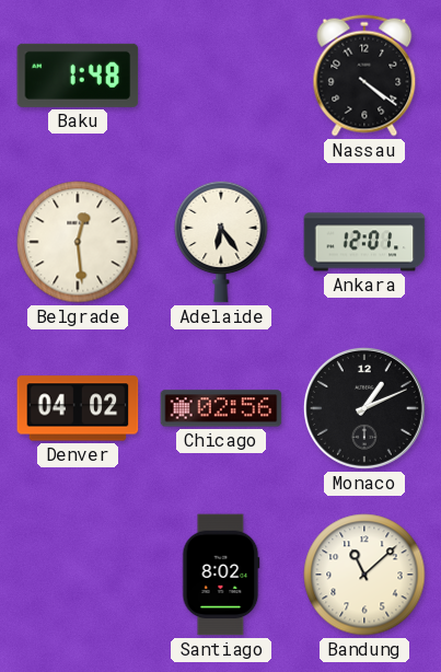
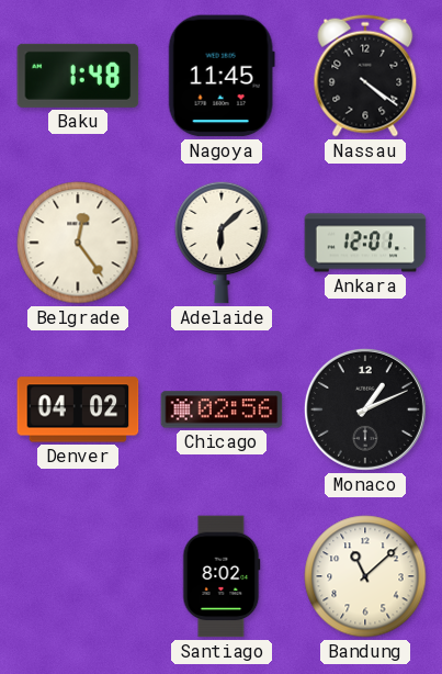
Nagoya: none -> 11:45 (222, 76)
Belgrade: 12:29 -> 12:24 (78, 243)
Adelaide: 6:24 -> 6:08 (222, 243)
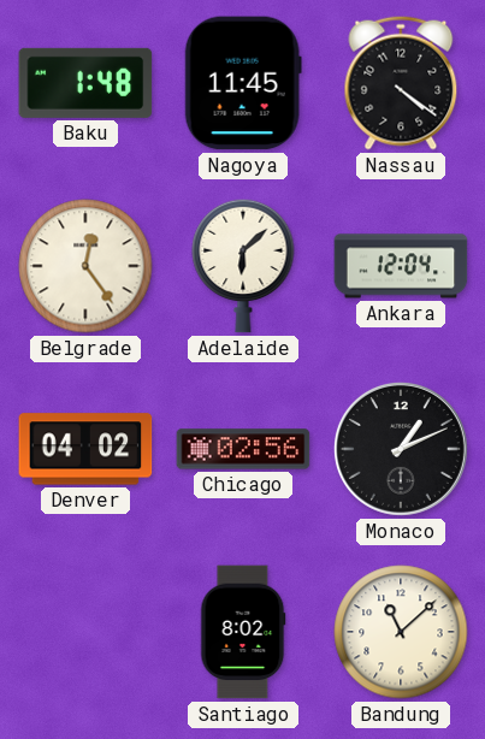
Ankara: 12:01 -> 12:04 (401, 266)
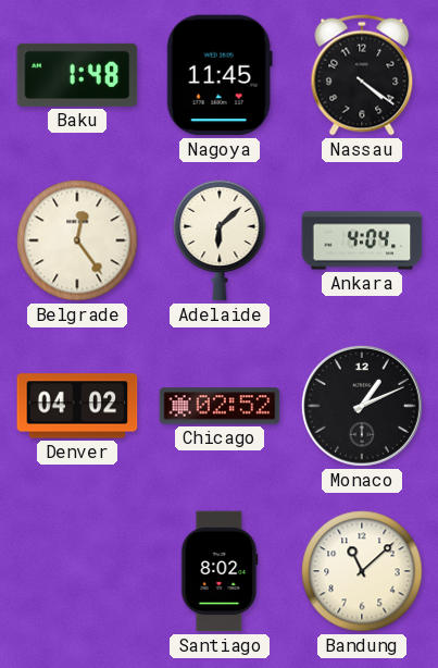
Ankara: 12:04 -> 4:04 (362, 240)
Chicago: 02:56 -> 02:52 (220, 406)
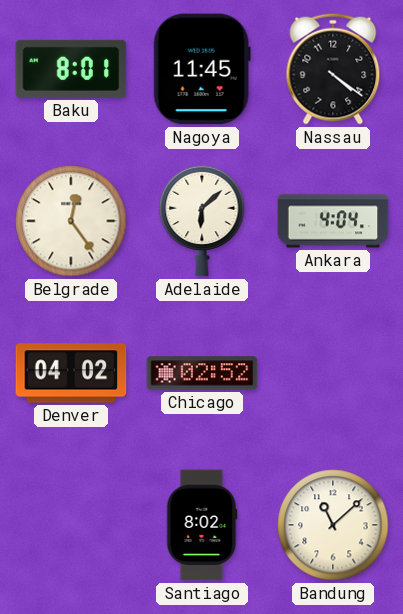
Baku: 1:48 -> 8:01 (71, 69)
Monaco: 1:11 -> none (362, 406)
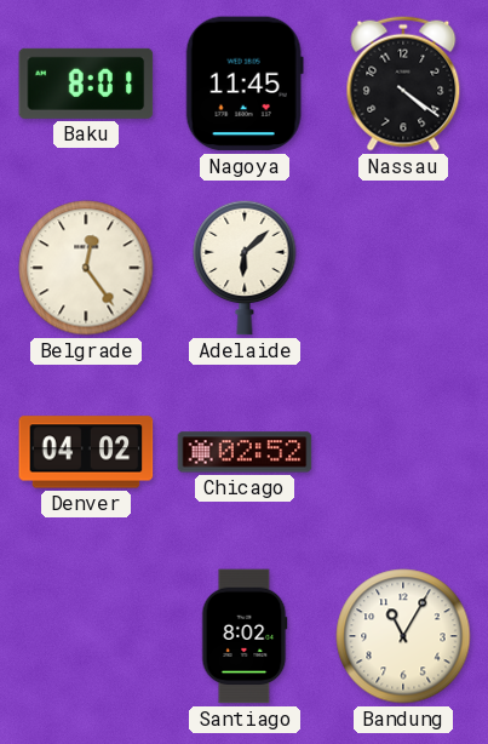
Ankara: 4:04 -> none (333, 221)
Bandung: 11:08 -> 11:05 (403, 636)
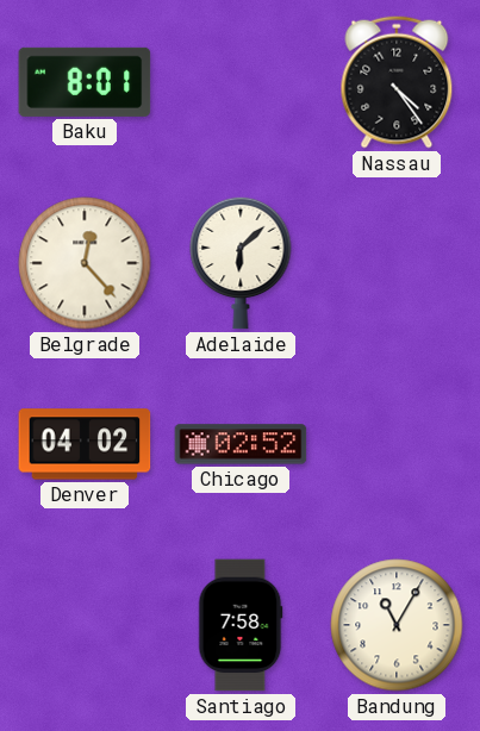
Nagoya: 11:45 -> none (245, 84)
Nassau: 4:21 -> 4:24 (397, 82)
Belgrade: 12:24 -> 12:23 (85, 263)
Santiago: 8:02 -> 7:58 (241, 625)
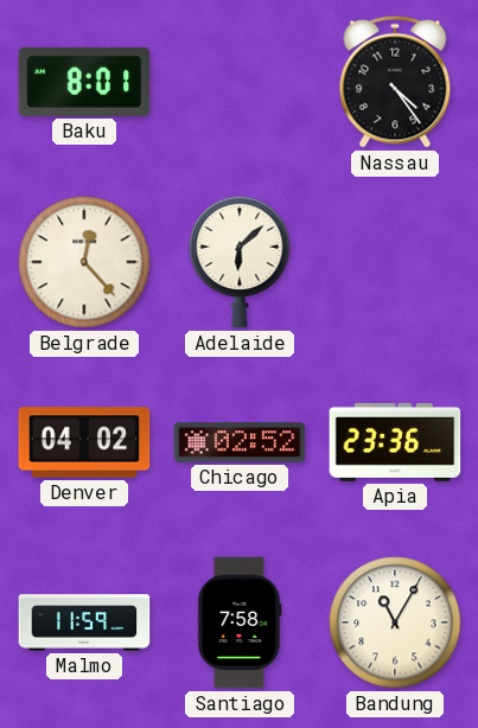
Apia: none -> 23:36 (395, 442)
Malmo: none -> 11:59 (84, 622)
